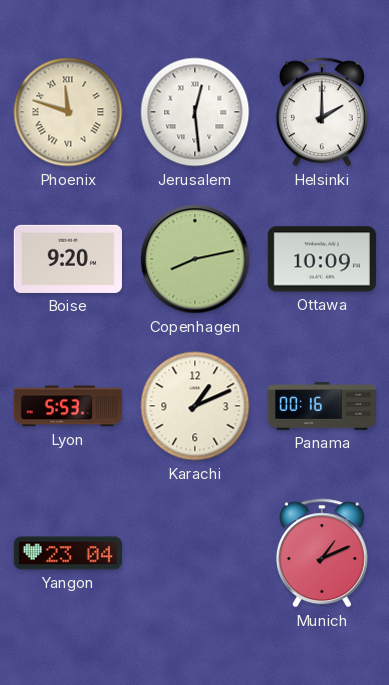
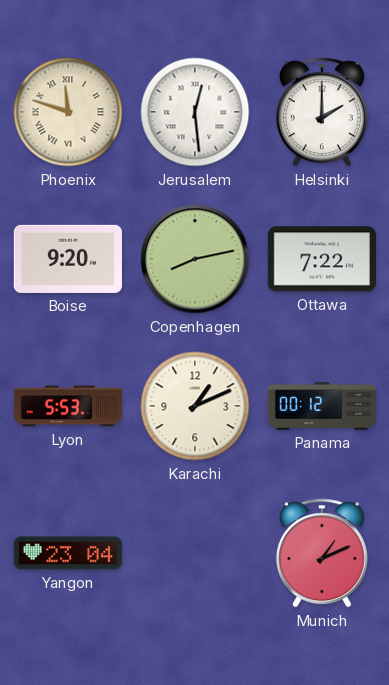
Ottawa: 10:09 -> 7:22 (322, 259)
Panama: 00:16 -> 00:12 (321, 406)
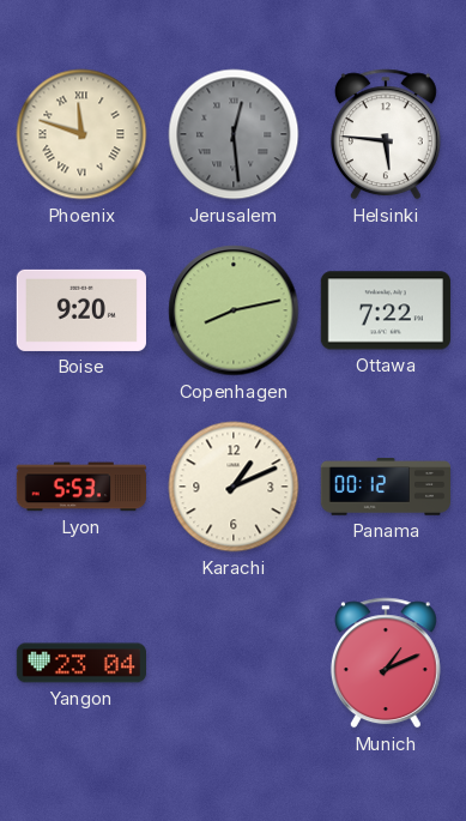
Jerusalem dial: white -> grey (234, 134)
Helsinki: 2:00 -> 5:46 (386, 134)
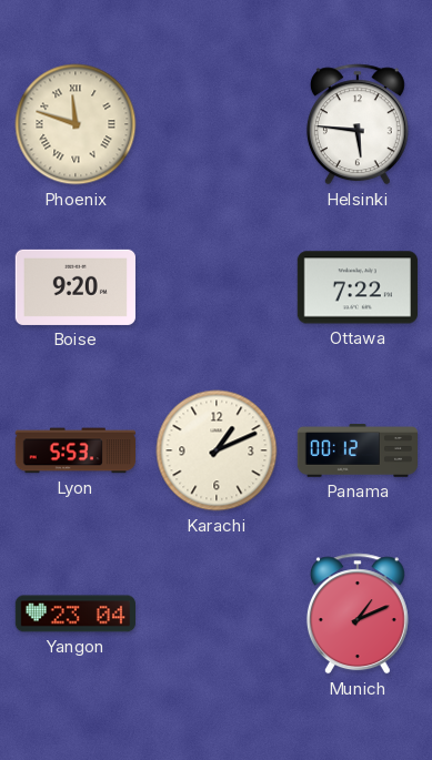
Jerusalem: 12:29 -> none (234, 134)
Copenhagen: 8:13 -> none (234, 310)
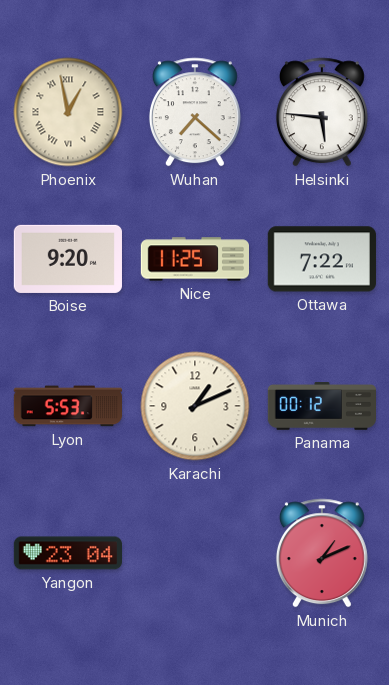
Phoenix: 11:48 -> 12:58 (68, 112)
Wuhan: none -> 7:22 (195, 112)
Nice: none -> 11:25 (194, 259)
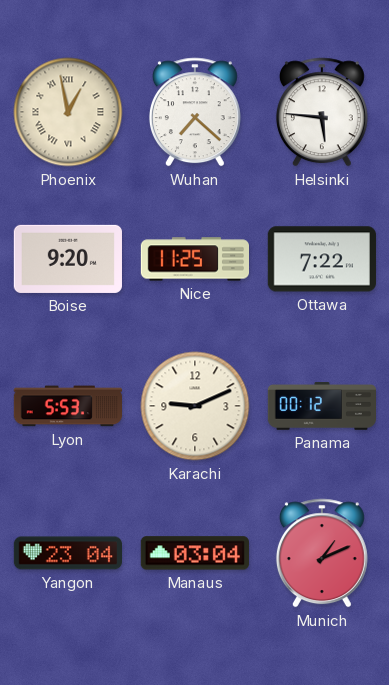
Karachi: 1:11 -> 9:11 (195, 406)
Manaus: none -> 03:04 (195, 553)
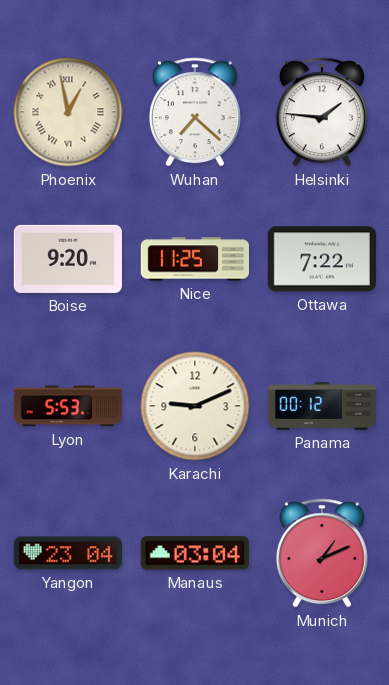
Helsinki: 5:46 -> 1:46 (322, 112)
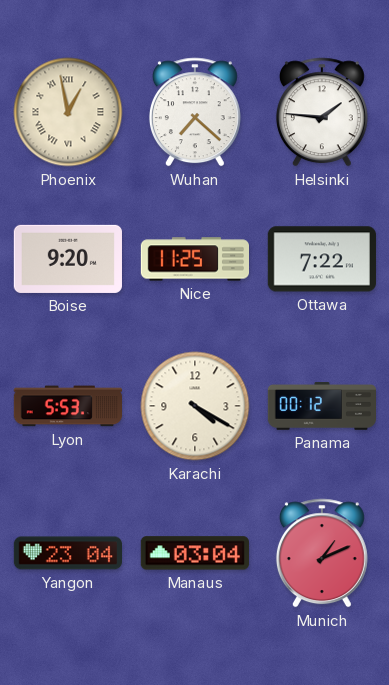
Karachi: 9:11 -> 4:20 (195, 406)
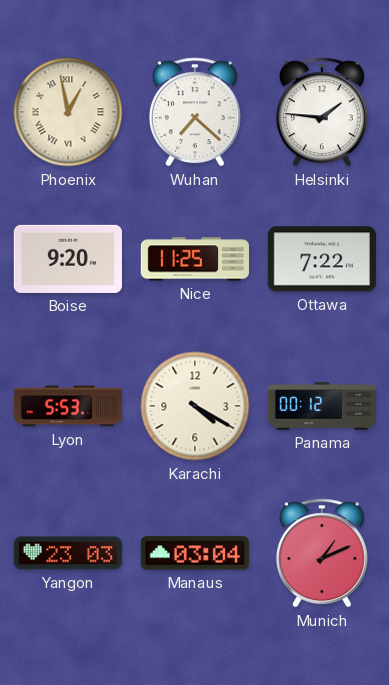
Yangon: 23:04 -> 23:03 (67, 553)
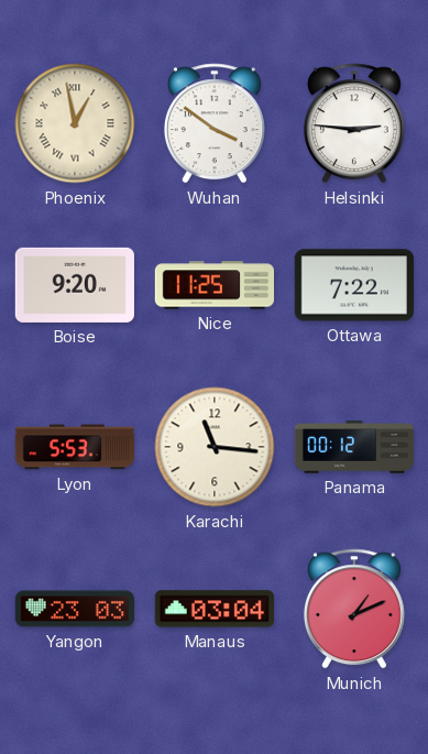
Wuhan: 7:22 -> 3:51 (215, 123)
Helsinki: 1:46 -> 2:46 (354, 123)
Karachi: 4:20 -> 11:16 (215, 447)
